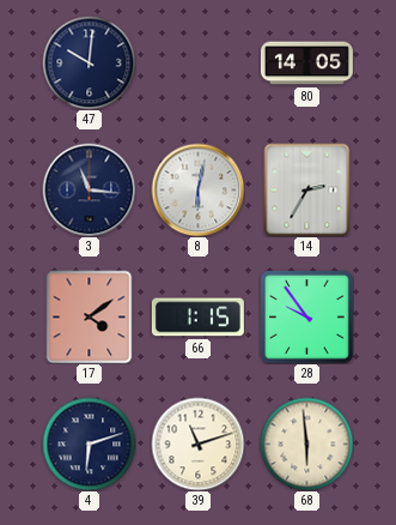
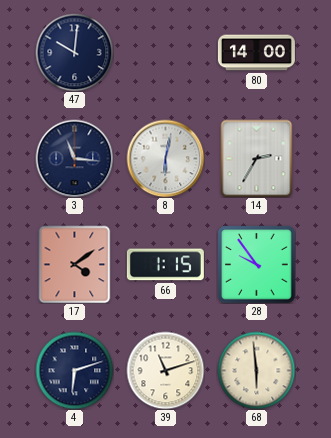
80: 14:05 -> 14:00 (256, 53)
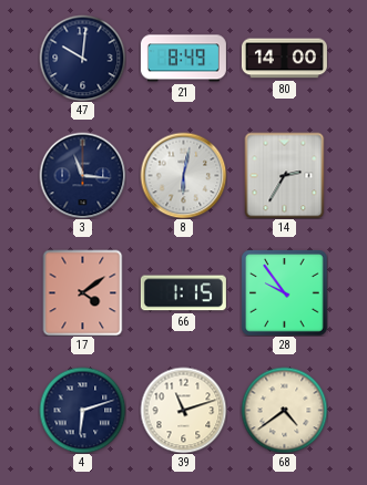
21: none -> 8:49 (183, 59)
68: 5:59 -> 4:39 (284, 410)
